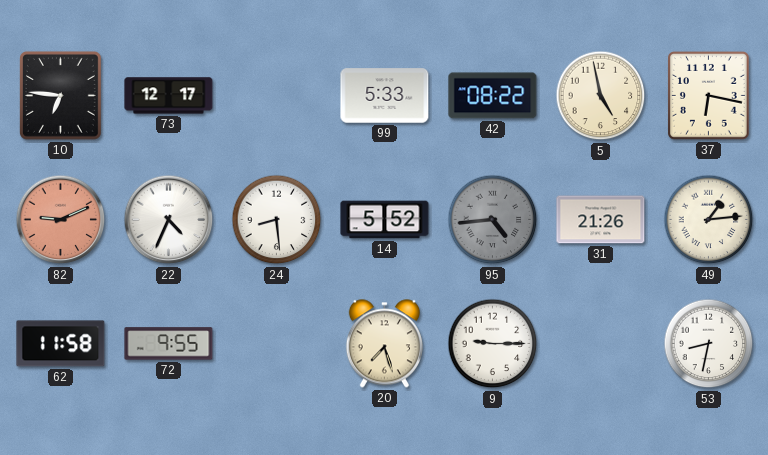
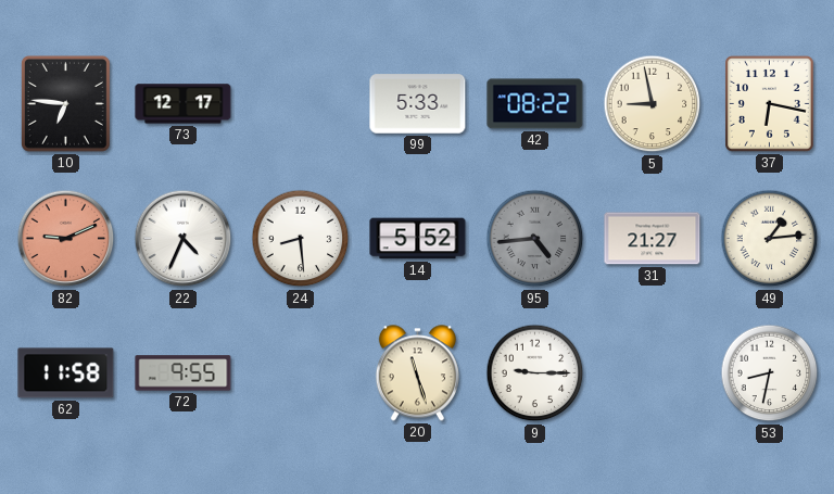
5: 4:58 -> 8:58 (653, 104)
31: 21:26 -> 21:27 (653, 239)
20: 7:27 -> 11:27 (417, 373)
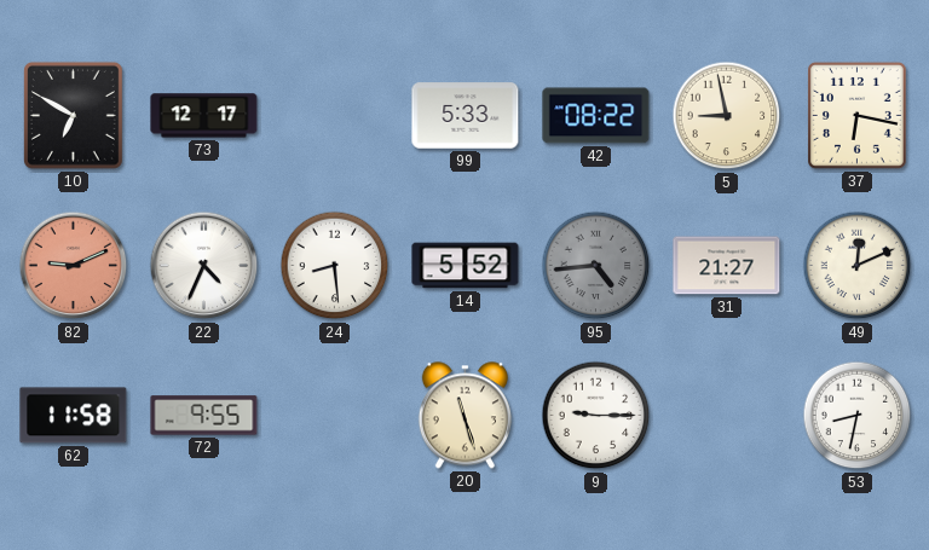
10: 6:46 -> 6:50 (73, 115)
49: 1:14 -> 12:11 (858, 266)
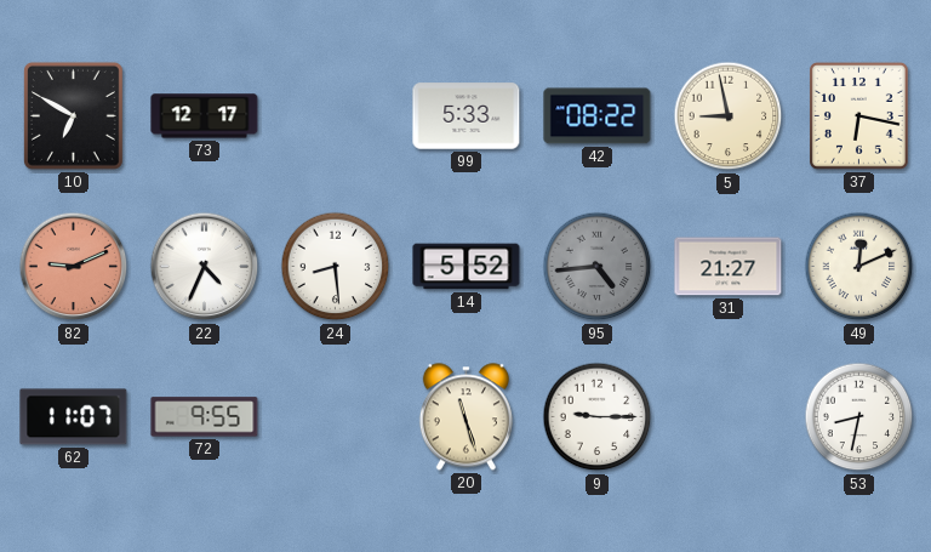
62: 11:58 -> 11:07 (74, 417)
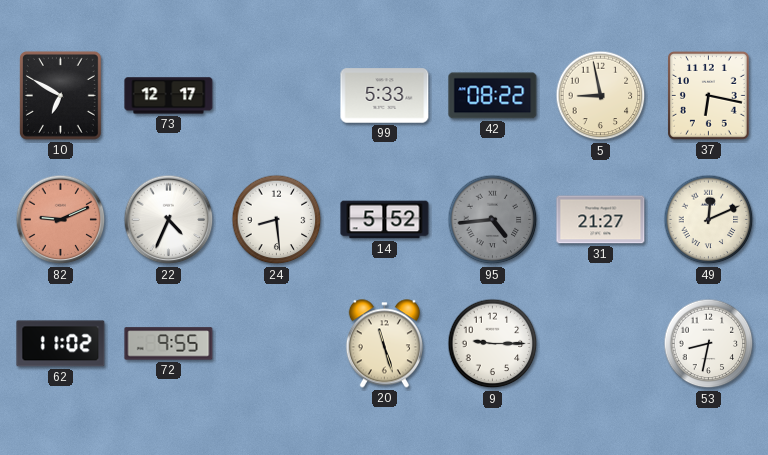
62: 11:07 -> 11:02 (61, 344)
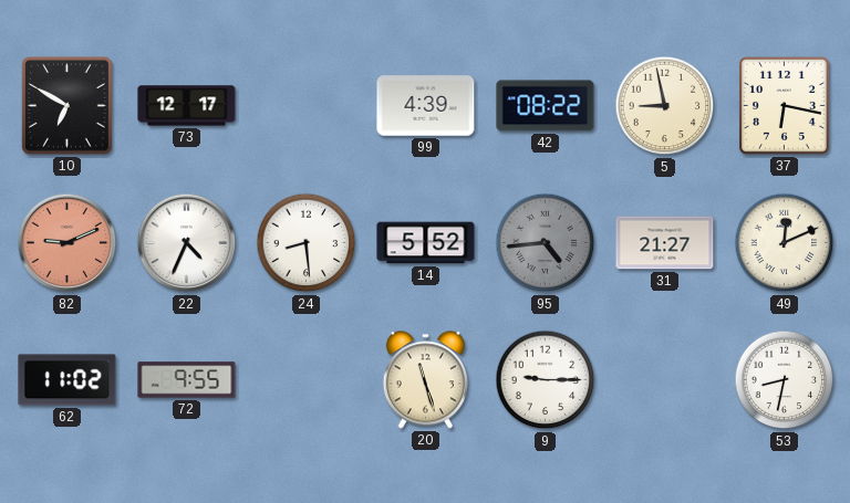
99: 5:33 -> 4:39 (426, 106)
